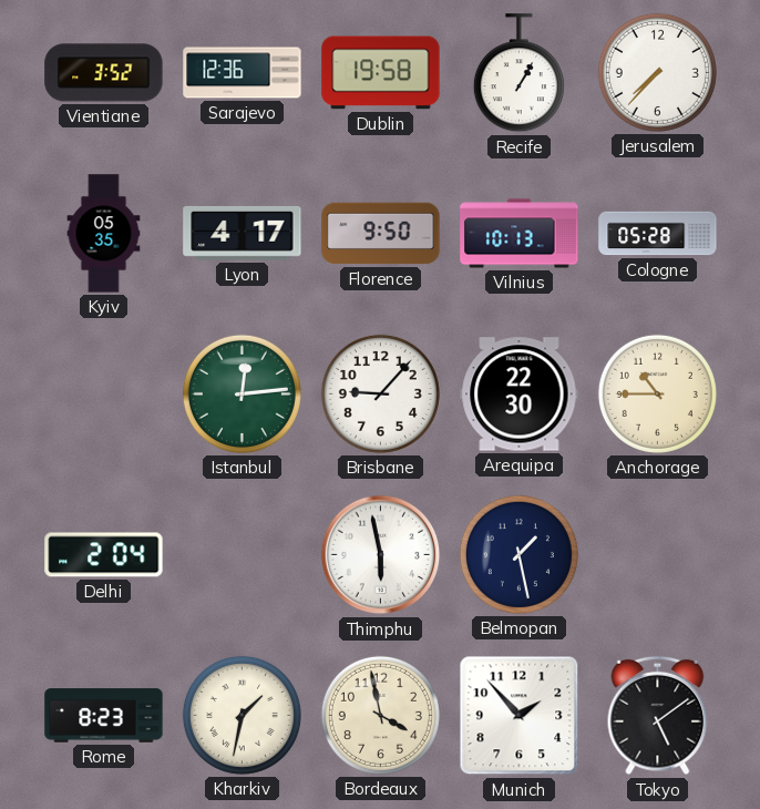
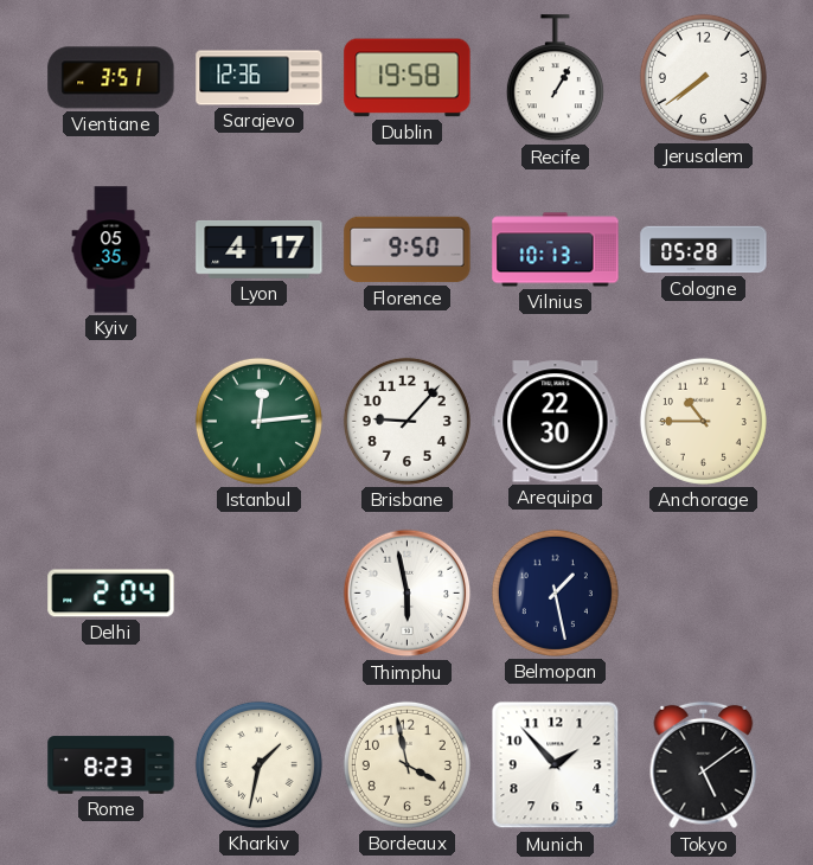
Vientiane: 3:52 -> 3:51 (111, 78)
Jerusalem: 7:37 -> 7:39 (703, 77)
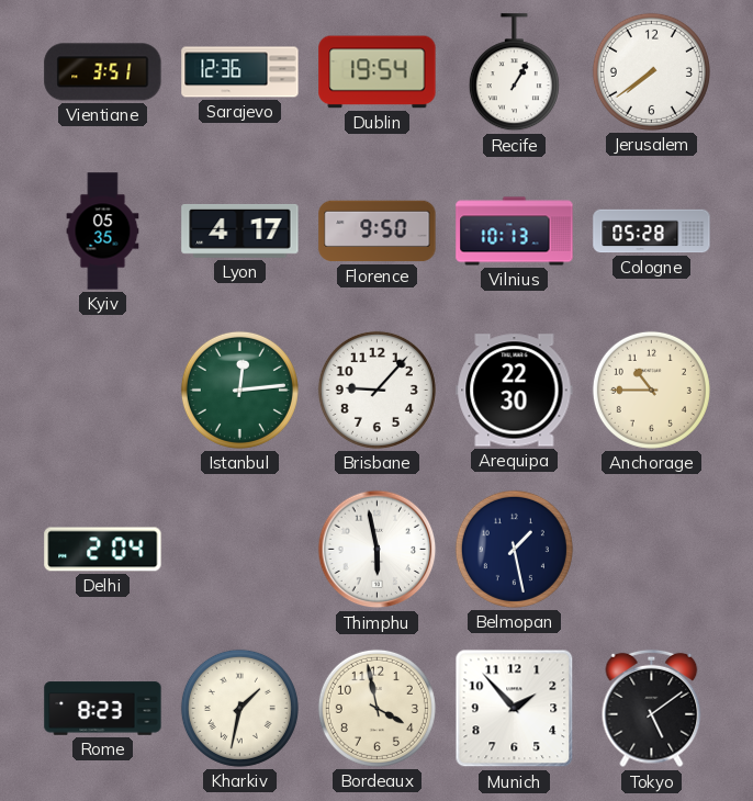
Dublin: 19:58 -> 19:54 (378, 72)
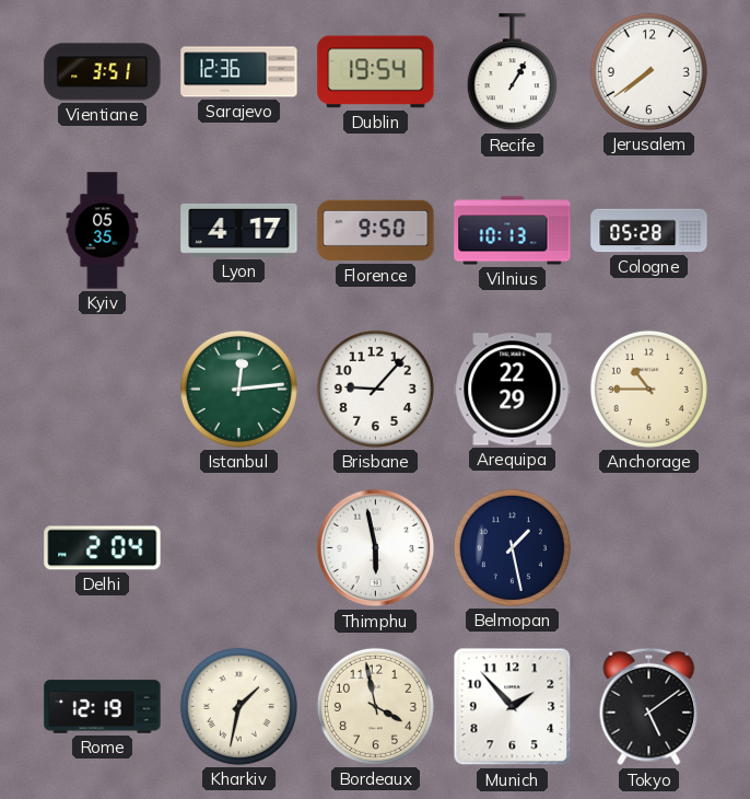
Arequipa: 22:30 -> 22:29 (513, 390)
Rome: 8:23 -> 12:19 (103, 707)
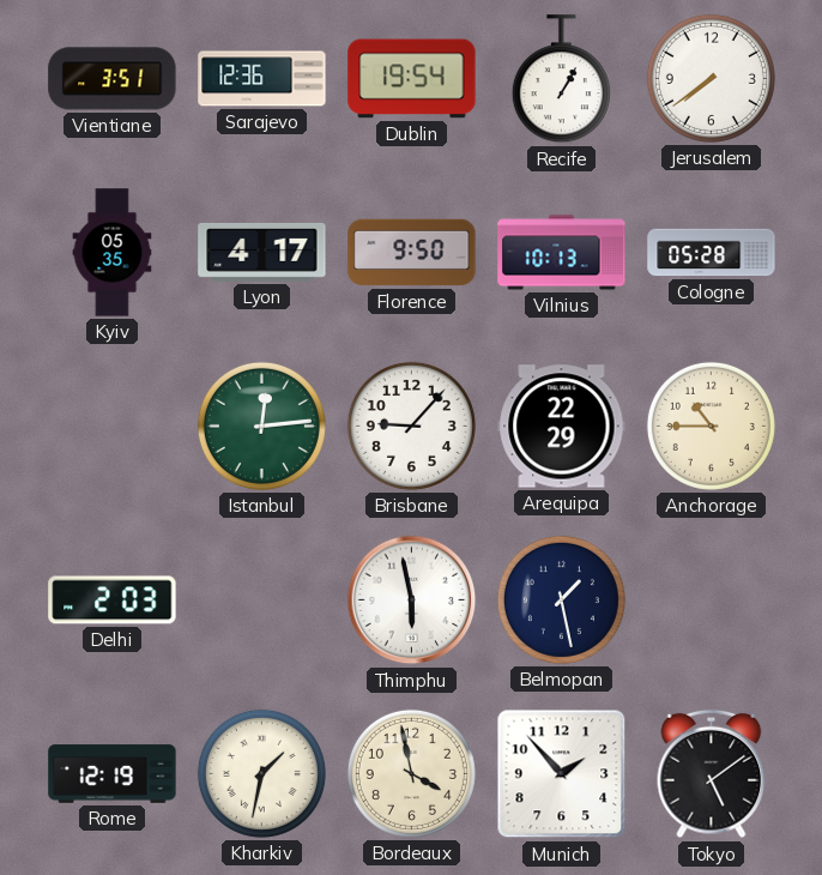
Delhi: 2:04 -> 2:03 (113, 601)
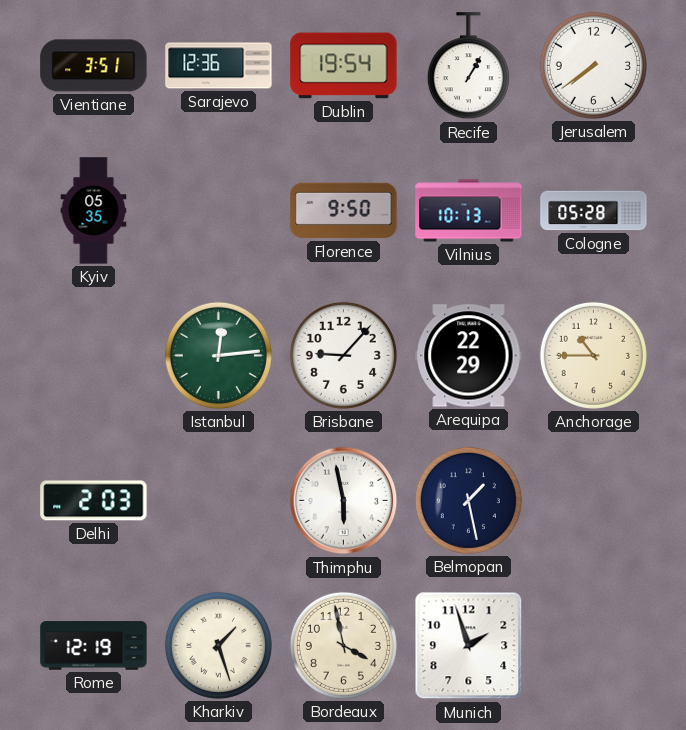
Lyon: 4:17 -> none (262, 252)
Kharkiv: 1:32 -> 1:27 (218, 645)
Munich: 1:53 -> 1:57 (469, 646)
Tokyo: 5:09 -> none (712, 774)
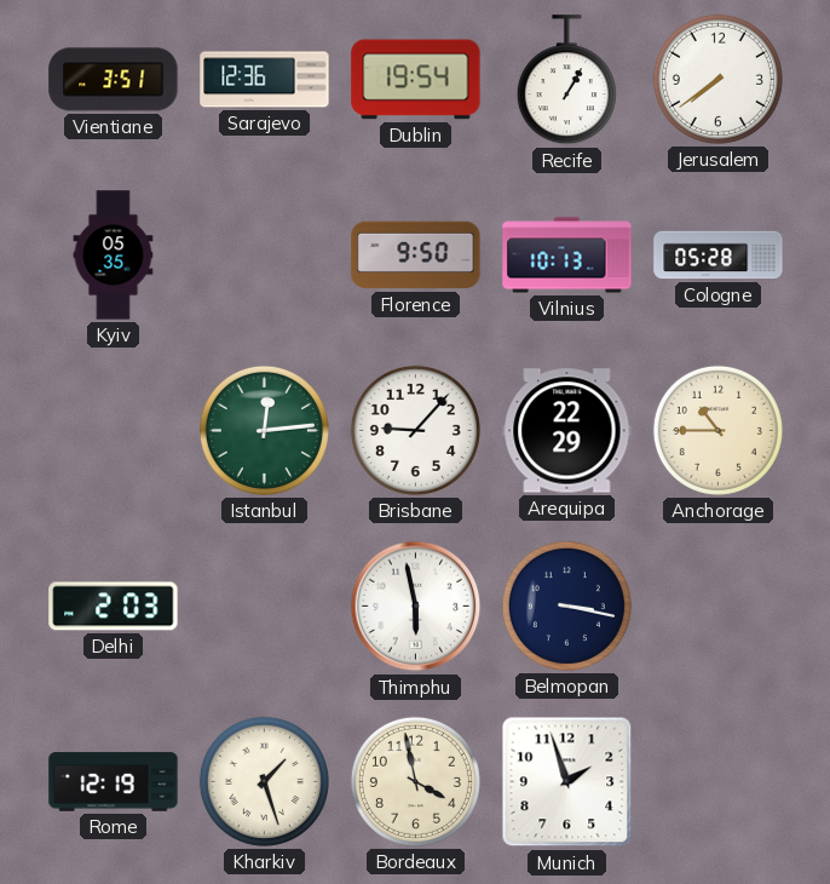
Belmopan: 1:28 -> 3:17 (566, 605)
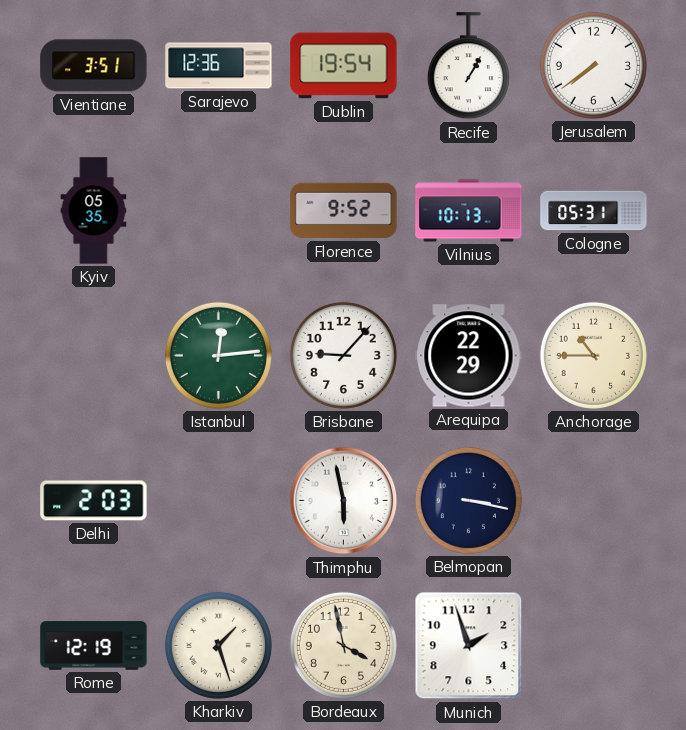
Florence: 9:50 -> 9:52 (344, 211)
Cologne: 05:28 -> 05:31 (594, 211)
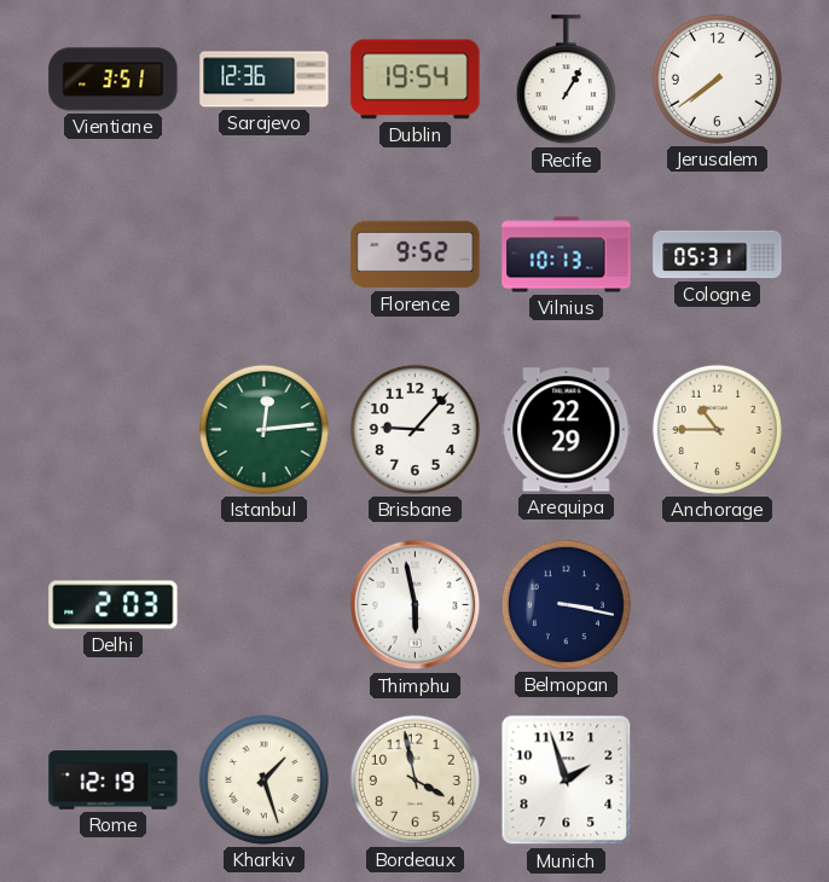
Kyiv: 05:35 -> none (94, 211)
